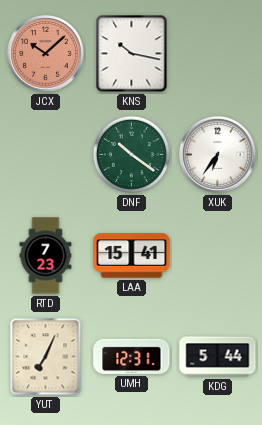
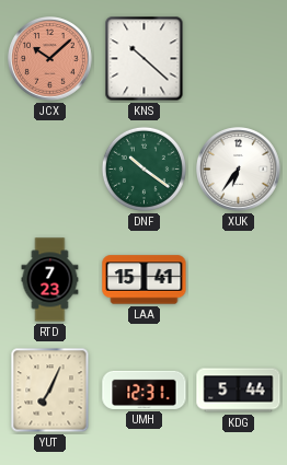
KNS: 10:17 -> 10:22 (145, 59)
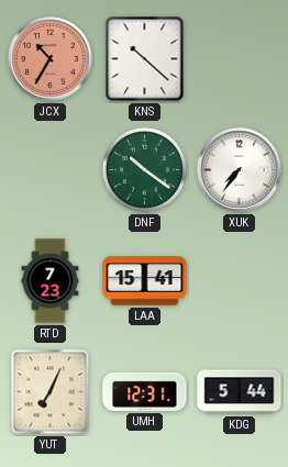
JCX: 10:08 -> 10:35 (51, 59)
XUK: 6:36 -> 7:36 (240, 170)
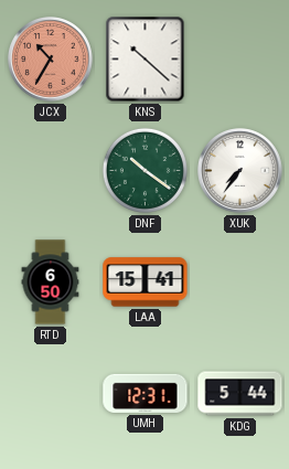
RTD: 7:23 -> 6:50 (51, 283)
YUT: 7:04 -> none (51, 392)
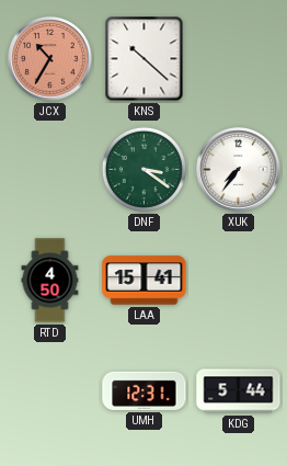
DNF: 10:21 -> 3:21 (143, 169)
RTD: 6:50 -> 4:50 (50, 281)
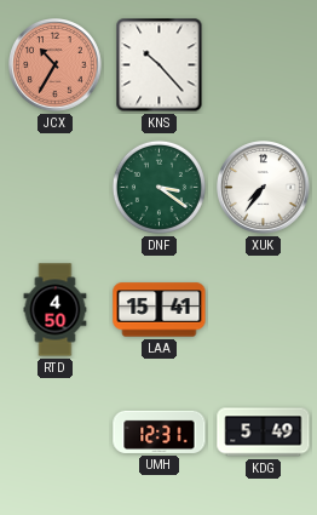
KNS: 10:22 -> 10:23 (160, 65)
KDG: 5:44 -> 5:49 (264, 433)
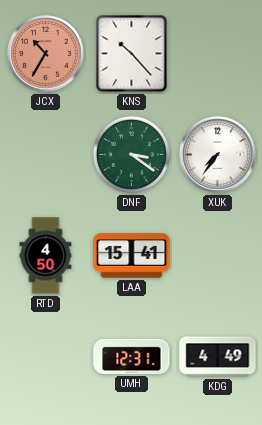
KDG: 5:49 -> 4:49 (218, 357)
